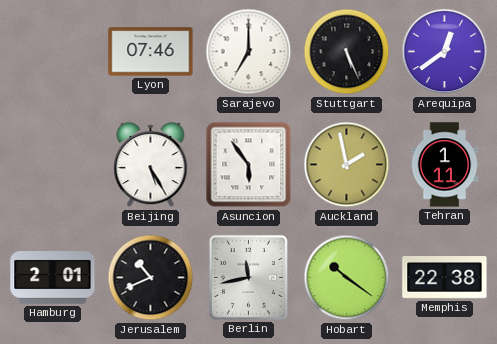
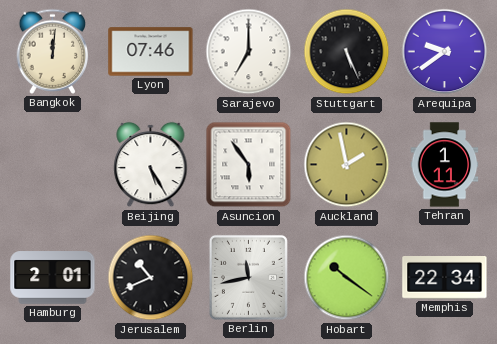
Bangkok: none -> 12:01 (53, 51)
Arequipa: 12:39 -> 9:39 (445, 52)
Memphis: 22:38 -> 22:34 (445, 278)
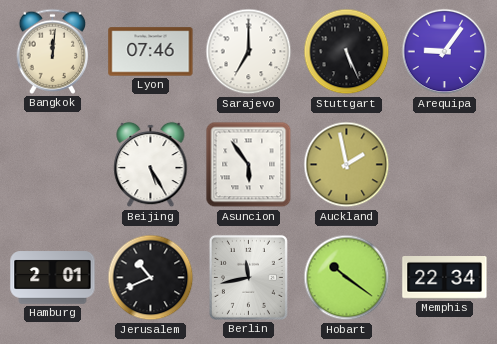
Arequipa: 9:39 -> 9:06 (445, 52)
Tehran: 1:11 -> none (445, 165)
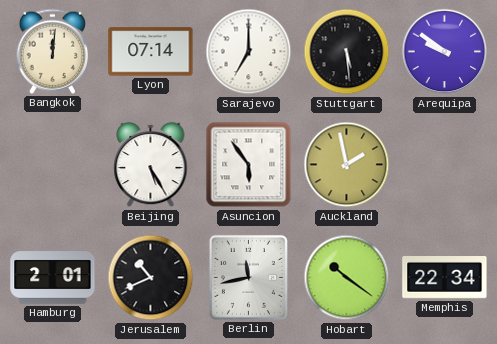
Lyon: 07:46 -> 07:14 (151, 52)
Stuttgart: 5:26 -> 5:29 (347, 52)
Arequipa: 9:06 -> 9:51 (445, 52)
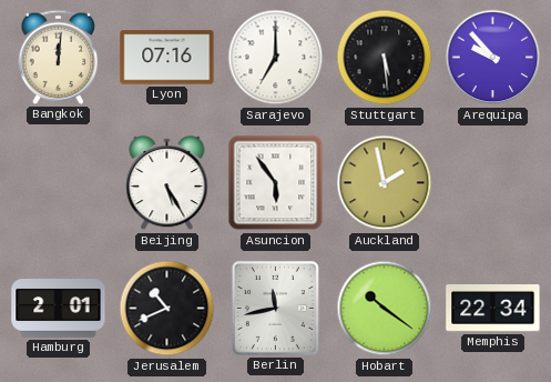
Lyon: 07:14 -> 07:16 (167, 58)
Arequipa: 9:51 -> 9:53 (493, 58)
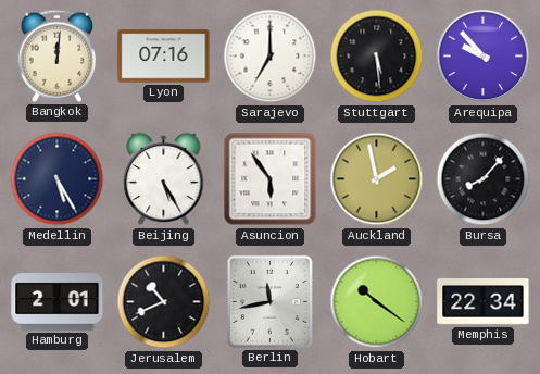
Medellin: none -> 5:25 (58, 179)
Bursa: none -> 8:07 (484, 179)
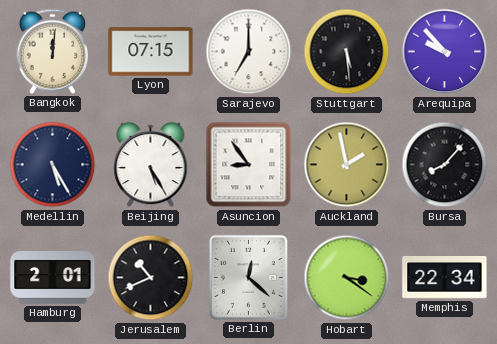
Lyon: 07:16 -> 07:15 (151, 52)
Asuncion: 5:54 -> 8:54 (249, 165)
Berlin: 11:43 -> 12:22 (248, 277)
Hobart: 10:21 -> 3:21 (347, 278)
